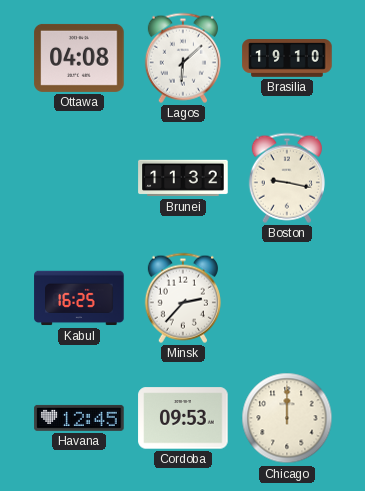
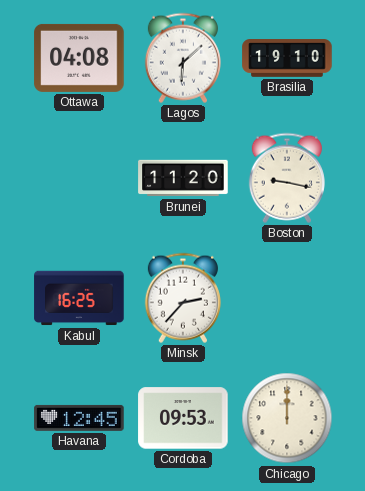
Brunei: 11:32 -> 11:20 (183, 178)
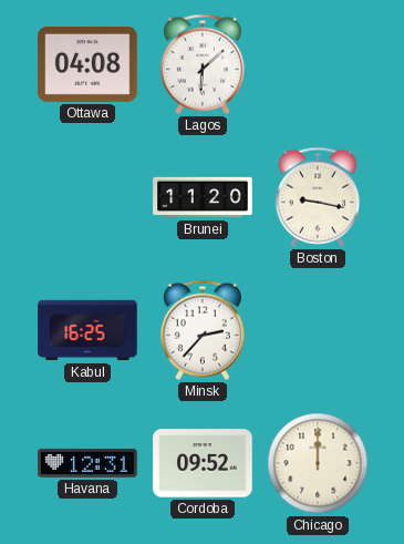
Brasilia: 19:10 -> none (287, 59)
Havana: 12:45 -> 12:31 (87, 463)
Cordoba: 09:53 -> 09:52 (203, 463)
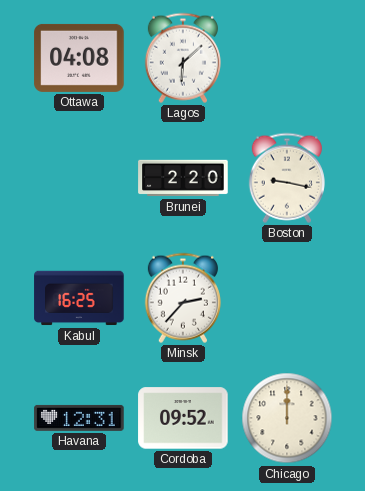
Brunei: 11:20 -> 2:20 (183, 178)
